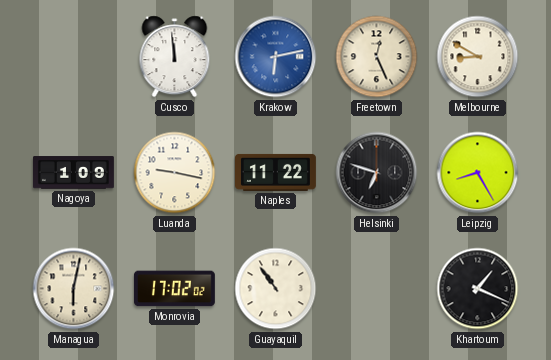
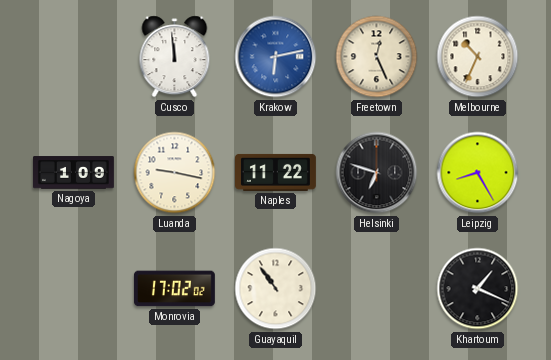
Melbourne: 8:50 -> 10:34 (478, 57)
Managua: 6:02 -> none (74, 289)
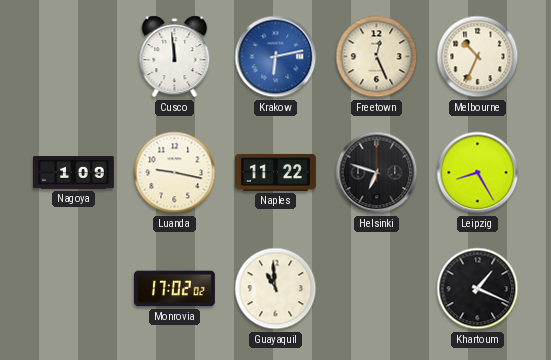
Guayaquil: 10:54 -> 10:59 (276, 289)
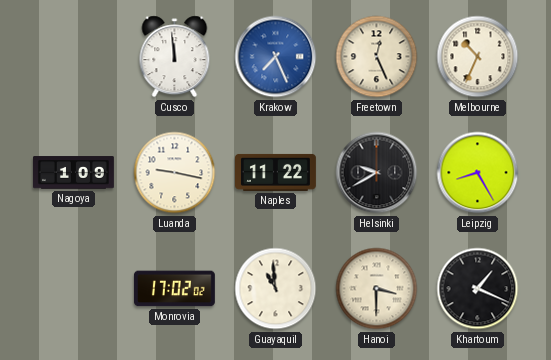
Krakow: 6:13 -> 7:26 (276, 57)
Helsinki: 6:48 -> 9:40 (377, 173)
Hanoi: none -> 3:30 (377, 289)
